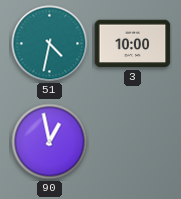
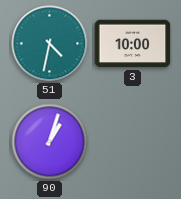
90: 12:58 -> 1:03 (50, 142)
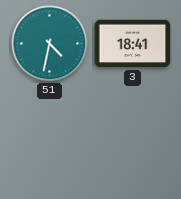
3: 10:00 -> 18:41 (133, 44)
90: 1:03 -> none (50, 142)
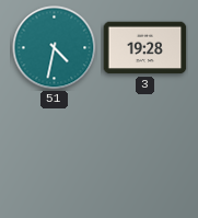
3: 18:41 -> 19:28 (145, 48)
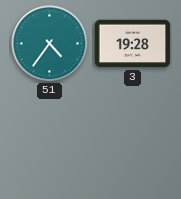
51: 4:32 -> 4:36 (50, 44)
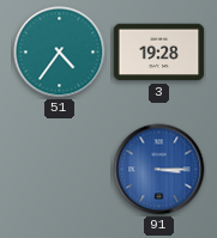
91: none -> 3:15 (159, 170)
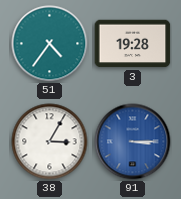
38: none -> 3:05 (50, 142)
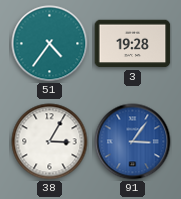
91: 3:15 -> 3:06 (133, 142)
